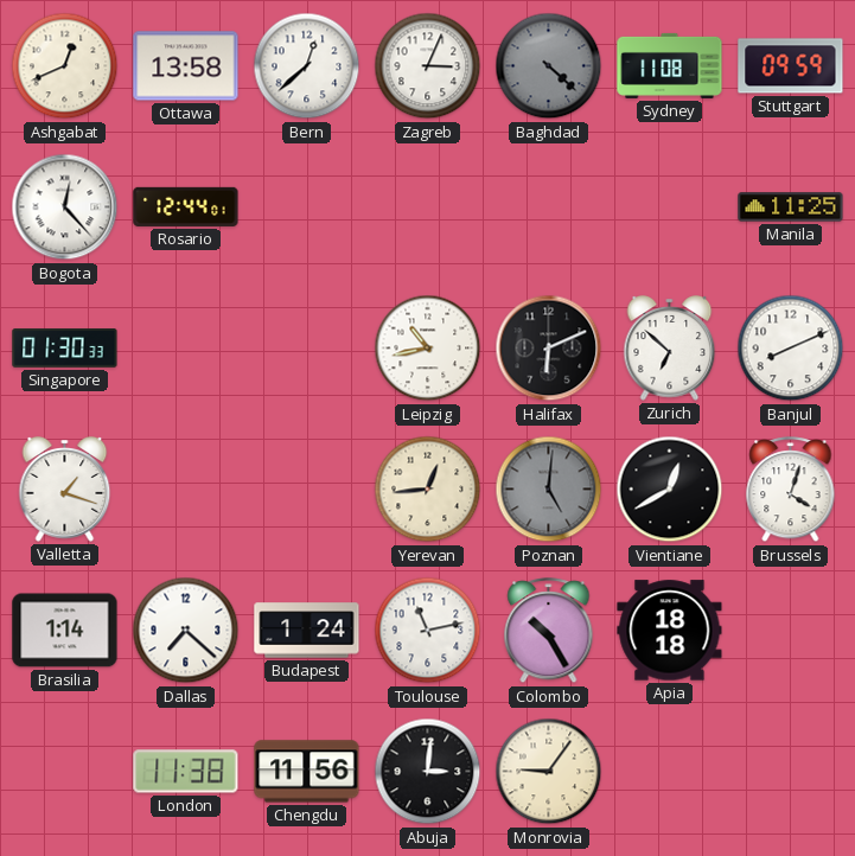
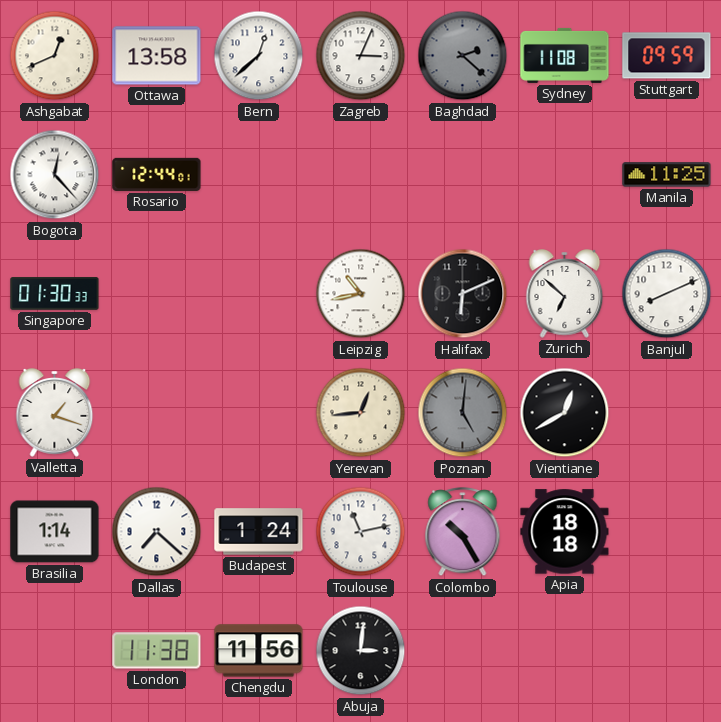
Baghdad: 4:22 -> 2:22 (463, 56)
Brussels: 4:03 -> none (791, 490)
Monrovia: 9:06 -> none (549, 772)
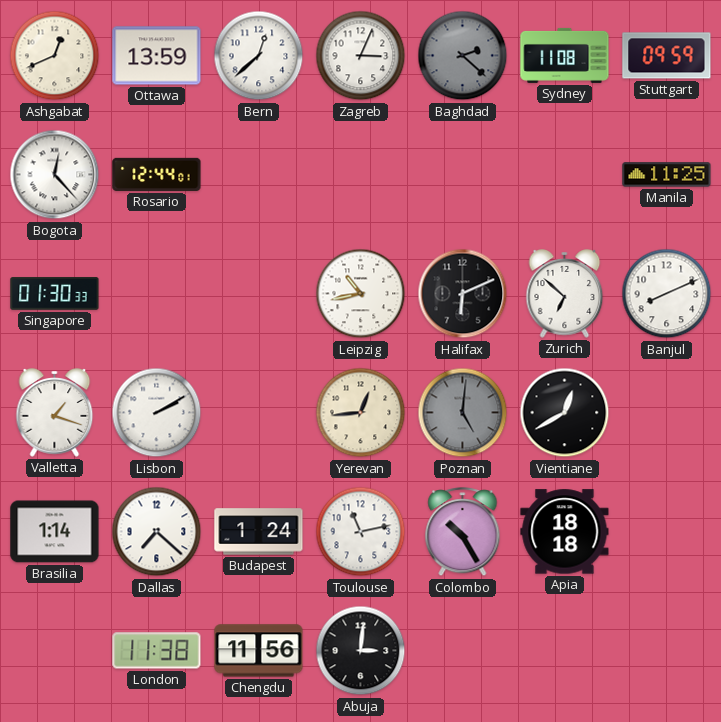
Ottawa: 13:58 -> 13:59 (157, 56)
Lisbon: none -> 2:10 (157, 413)
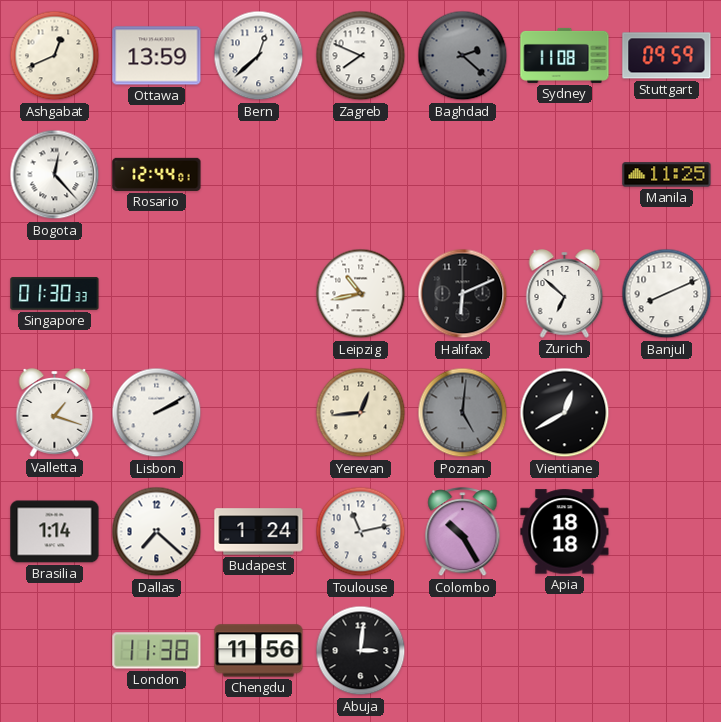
Zagreb: 3:04 -> 7:49 (361, 56)
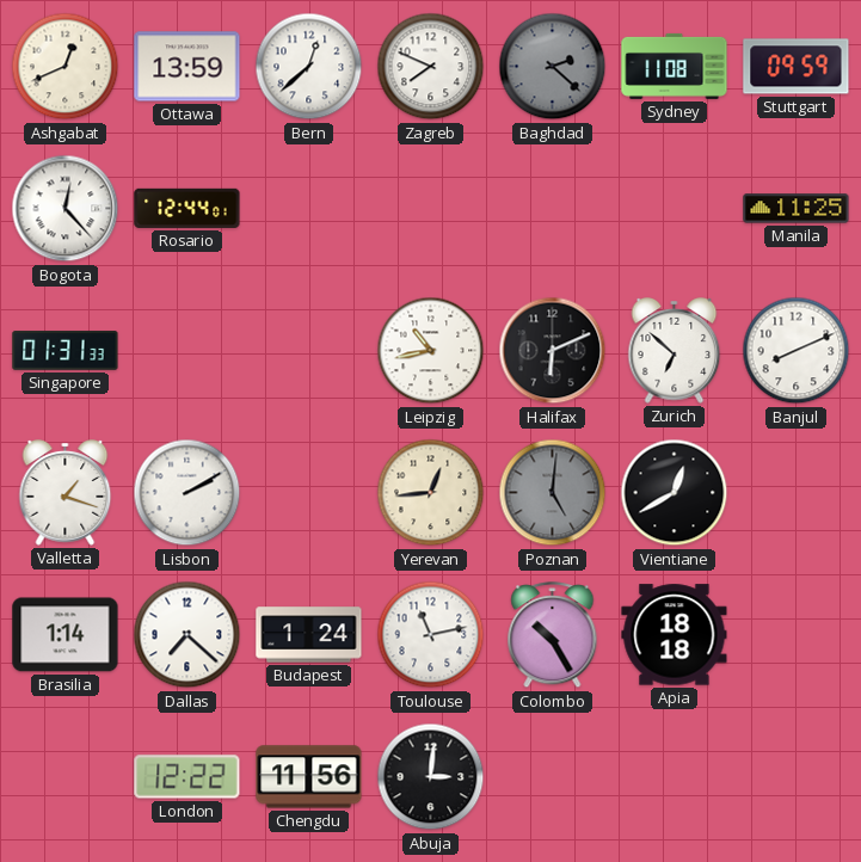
Singapore: 01:30 -> 01:31 (66, 351)
London: 11:38 -> 12:22 (187, 777)
